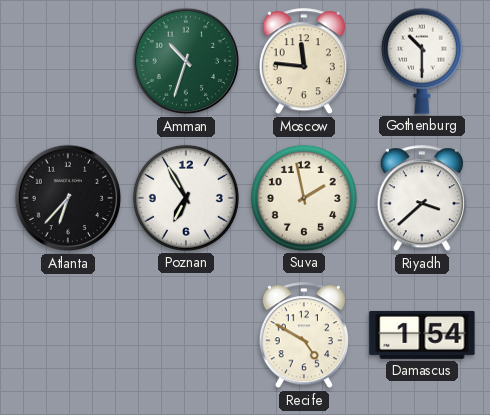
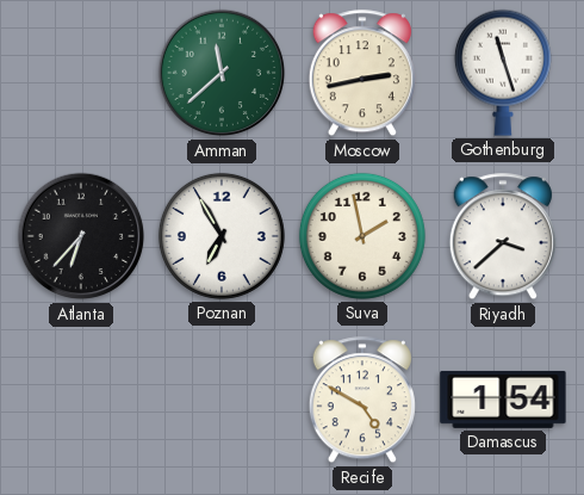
Amman: 10:33 -> 11:38 (222, 73)
Moscow: 11:46 -> 2:43 (362, 74)
Gothenburg: 10:30 -> 11:27 (503, 73)
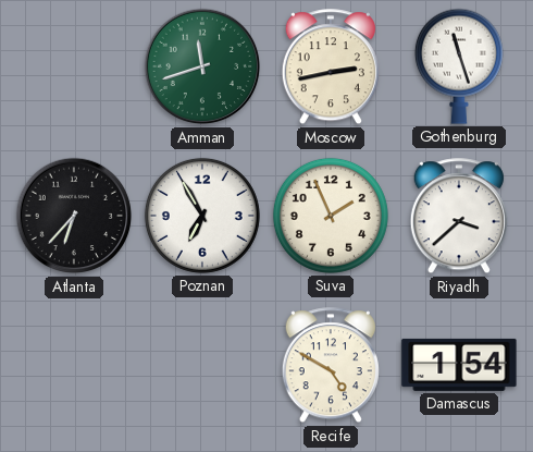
Amman: 11:38 -> 11:42 (202, 66)
Suva: 1:58 -> 1:56 (331, 216)
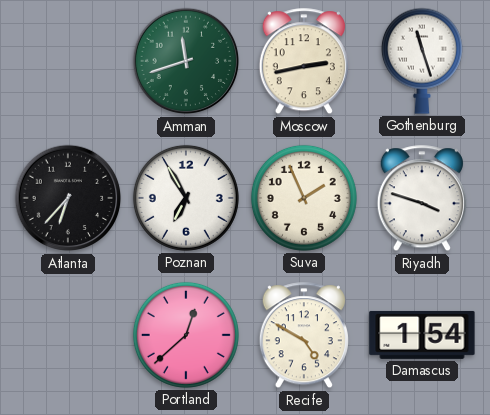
Riyadh: 3:38 -> 3:48 (422, 199)
Portland: none -> 12:38 (186, 335)
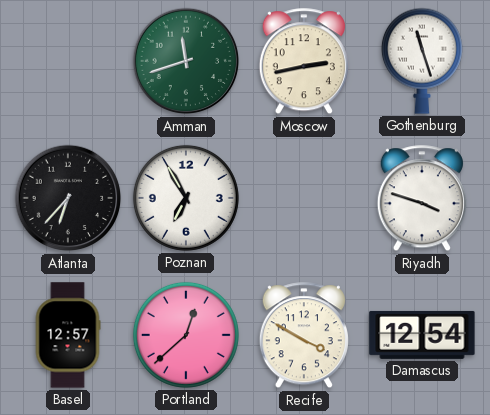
Suva: 1:56 -> none (304, 198)
Basel: none -> 12:57 (68, 335)
Recife: 4:50 -> 3:50 (304, 336)
Damascus: 1:54 -> 12:54 (422, 335)
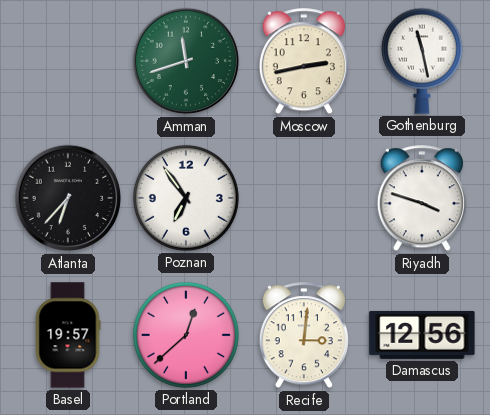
Gothenburg: 11:27 -> 11:28 (422, 61)
Poznan: 6:55 -> 6:54 (186, 198)
Basel: 12:57 -> 19:57 (68, 335)
Recife: 3:50 -> 3:01 (304, 336)
Damascus: 12:54 -> 12:56 (422, 335)
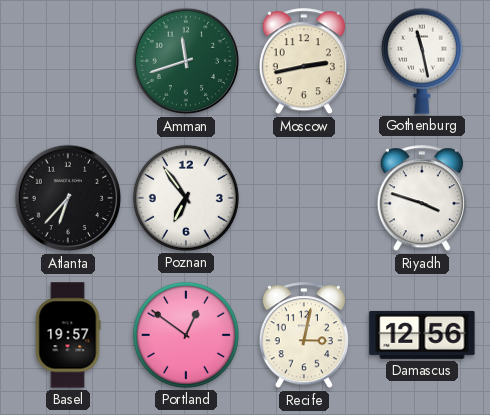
Portland: 12:38 -> 12:51 (186, 335)
Recife: 3:01 -> 3:02 (304, 336)
